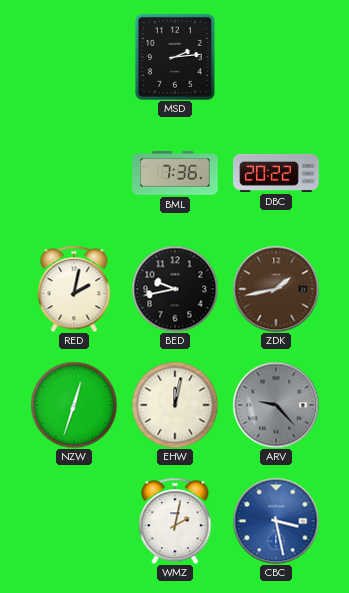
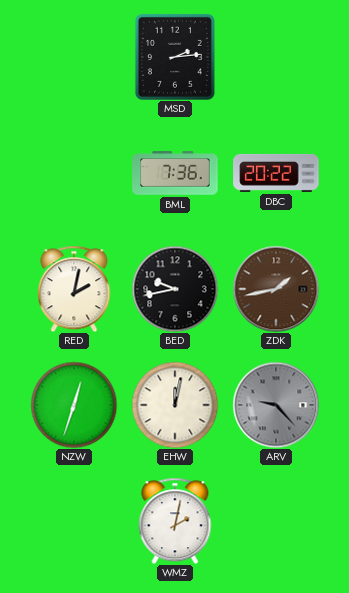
CBC: 3:28 -> none (276, 521)
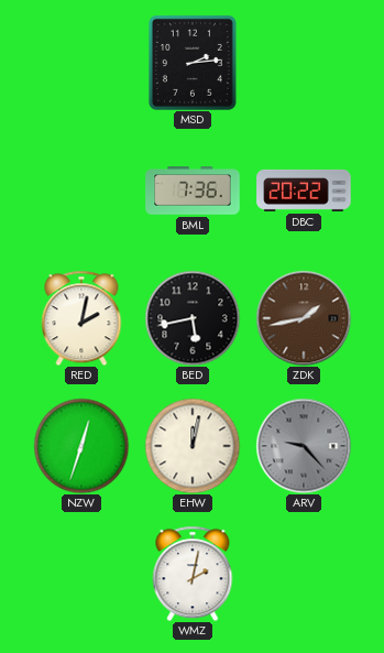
BED: 9:43 -> 5:43 (193, 318)
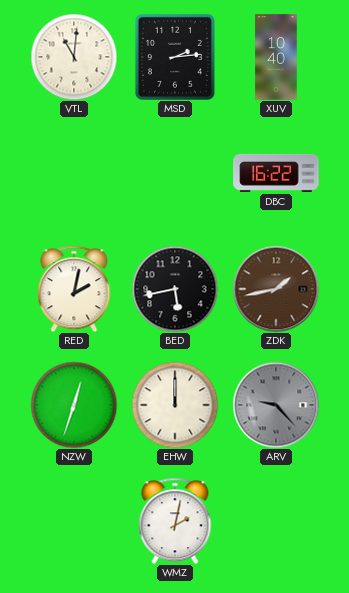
VTL: none -> 11:01 (74, 57)
XUV: none -> 10:40 (276, 57)
BML: 7:36 -> none (193, 191)
DBC: 20:22 -> 16:22 (276, 173)
EHW: 12:02 -> 12:00 (175, 405)
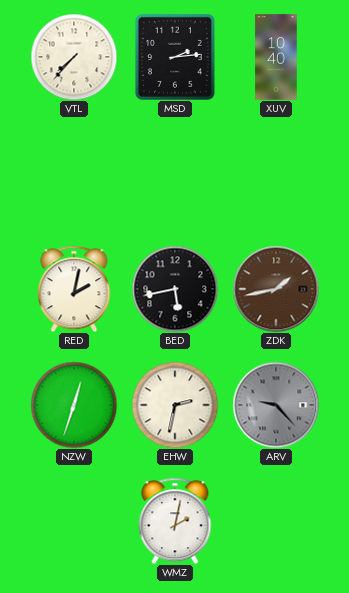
VTL: 11:01 -> 7:37 (74, 57)
DBC: 16:22 -> none (276, 173)
EHW: 12:00 -> 2:32 (175, 405)
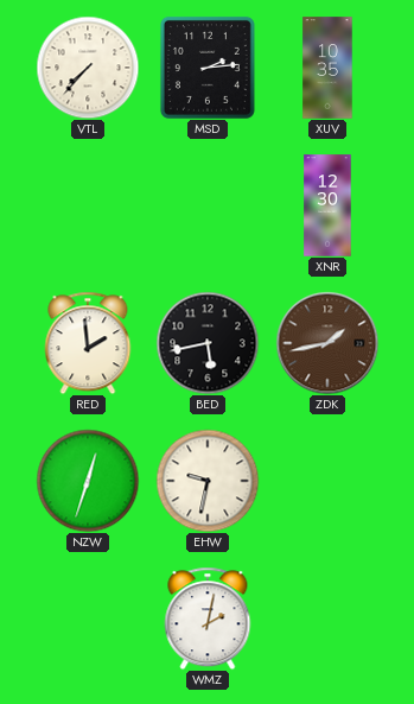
XUV: 10:40 -> 10:35 (327, 68)
XNR: none -> 12:30 (327, 205)
RED: 2:02 -> 1:59 (88, 343)
EHW: 2:32 -> 9:32 (208, 481)
ARV: 9:23 -> none (276, 405)
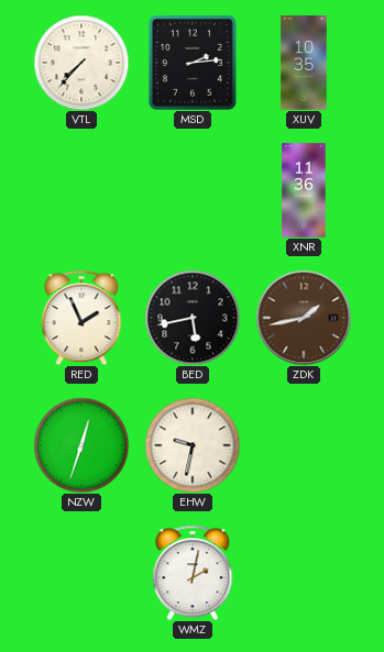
XNR: 12:30 -> 11:36 (304, 190)
RED: 1:59 -> 1:56 (81, 318)
